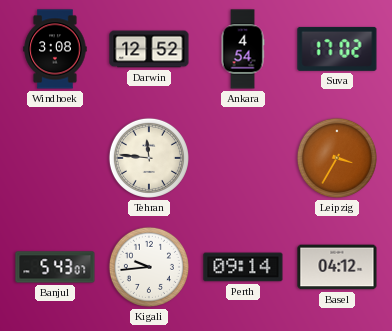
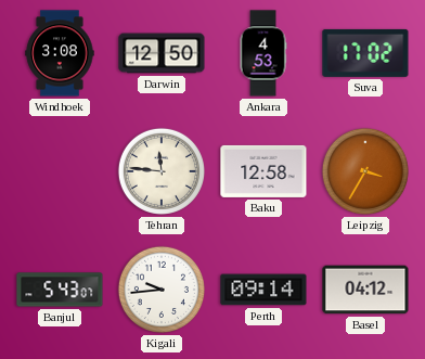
Darwin: 12:52 -> 12:50 (162, 53)
Ankara: 4:54 -> 4:53 (263, 53)
Baku: none -> 12:58 (263, 171)
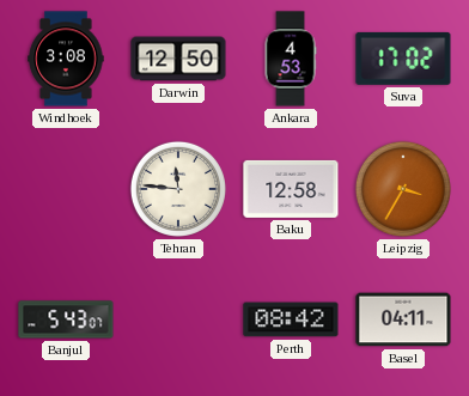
Kigali: 9:44 -> none (162, 290)
Perth: 09:14 -> 08:42 (291, 319)
Basel: 04:12 -> 04:11 (403, 319)
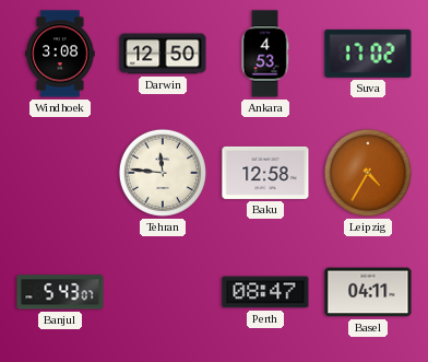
Leipzig: 3:35 -> 4:35 (368, 173)
Perth: 08:42 -> 08:47 (265, 292)
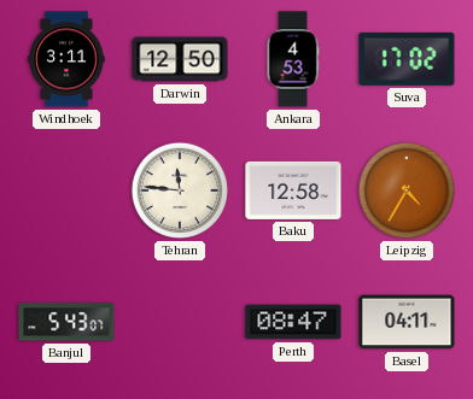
Windhoek: 3:08 -> 3:11 (66, 59)
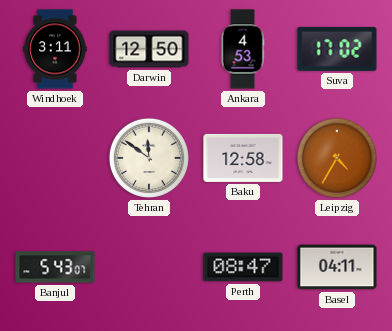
Tehran: 11:46 -> 11:51 (149, 158)
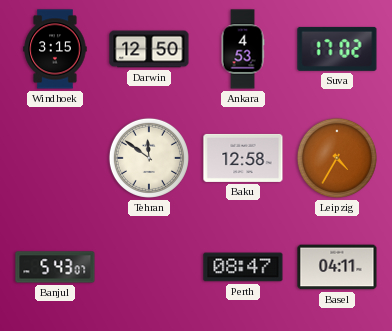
Windhoek: 3:11 -> 3:15 (55, 49)
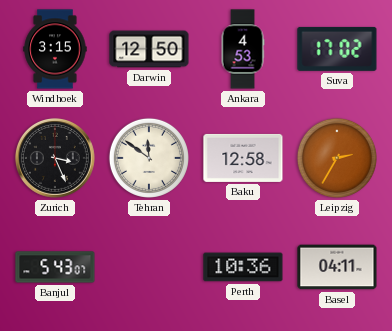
Zurich: none -> 3:26 (55, 158)
Leipzig: 4:35 -> 2:35 (337, 158)
Perth: 08:47 -> 10:36 (243, 267)
